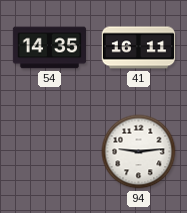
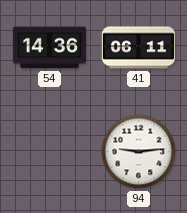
54: 14:35 -> 14:36 (49, 48)
41: 16:11 -> 06:11 (138, 48)
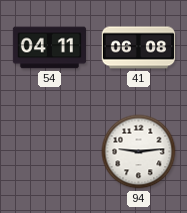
54: 14:36 -> 04:11 (49, 48)
41: 06:11 -> 06:08 (138, 48)
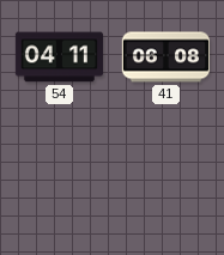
94: 9:14 -> none (139, 152)
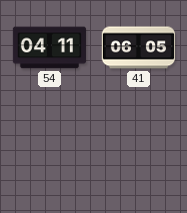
41: 06:08 -> 06:05 (138, 48)
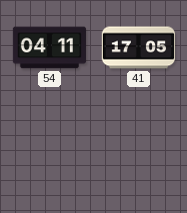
41: 06:05 -> 17:05 (138, 48)
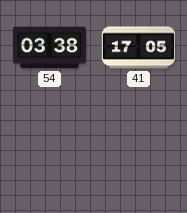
54: 04:11 -> 03:38 (49, 48)
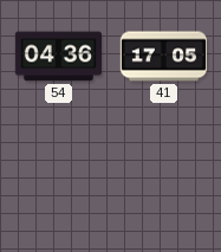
54: 03:38 -> 04:36 (58, 57)
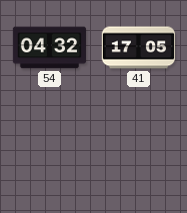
54: 04:36 -> 04:32 (49, 48)
